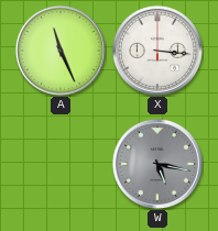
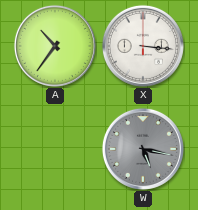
A: 11:26 -> 10:36 (55, 46)
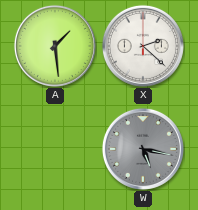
A: 10:36 -> 1:29 (55, 46)
X: 3:16 -> 2:22 (143, 46)
